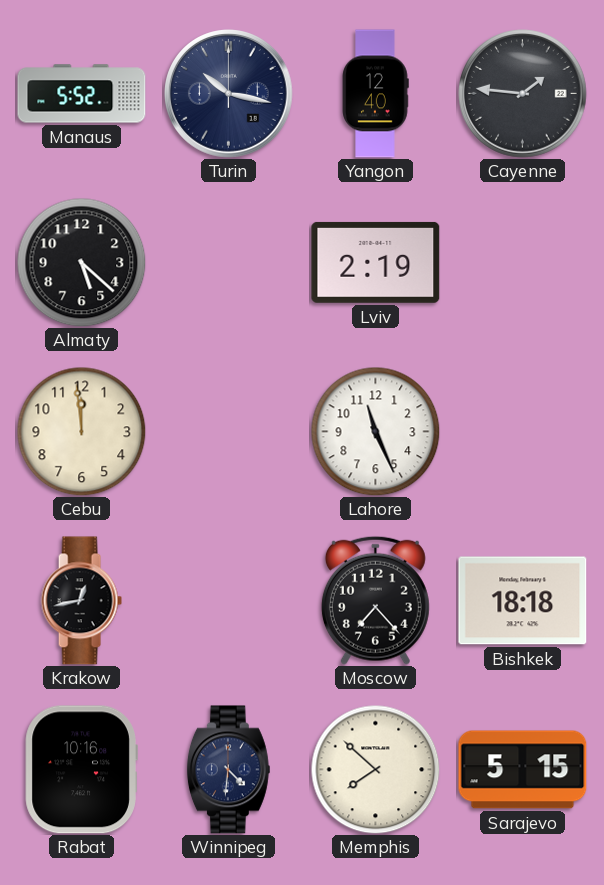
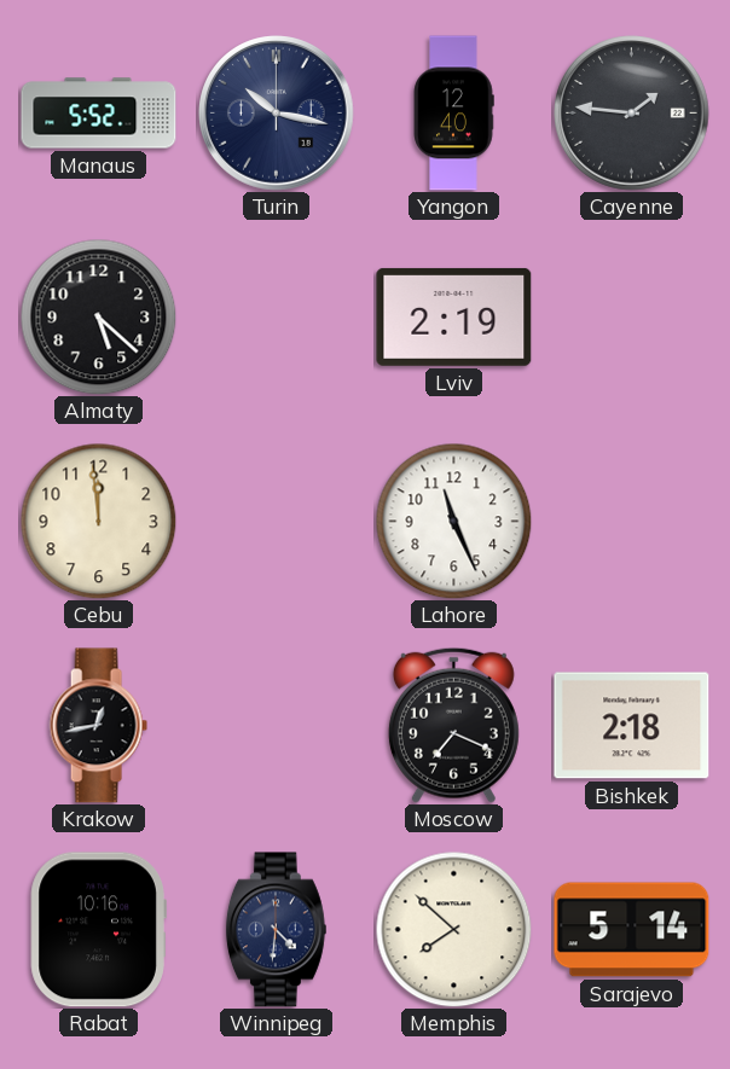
Moscow: 7:23 -> 7:19 (453, 725)
Bishkek: 18:18 -> 2:18 (632, 726)
Sarajevo: 5:15 -> 5:14 (632, 930)
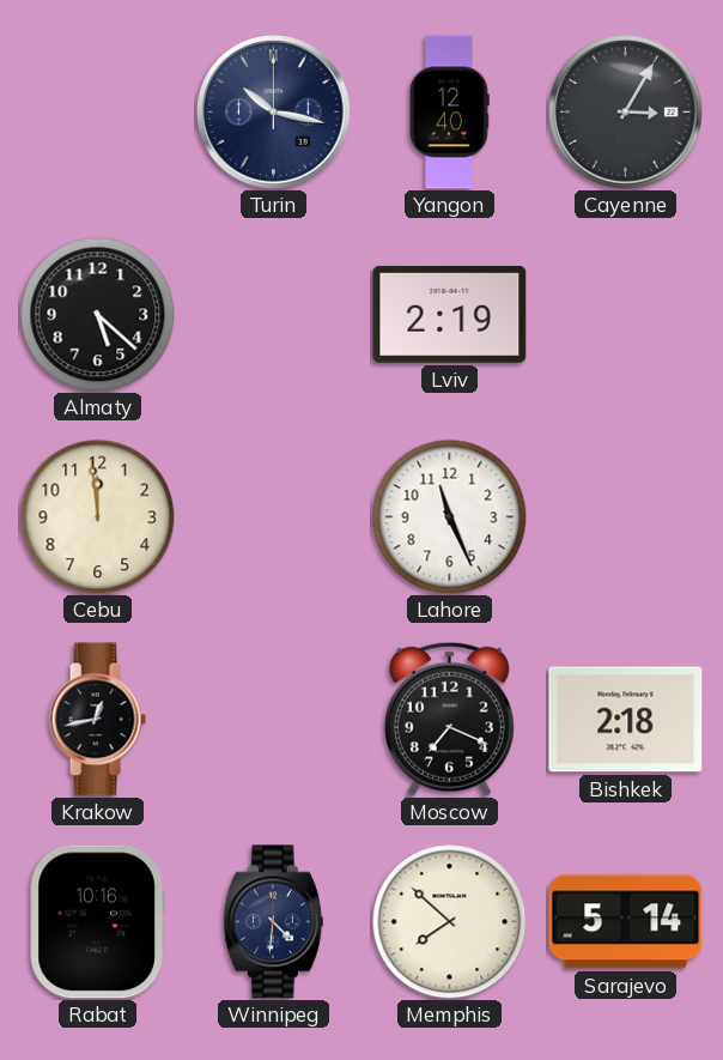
Manaus: 5:52 -> none (99, 114)
Cayenne: 1:46 -> 3:05 (626, 113)
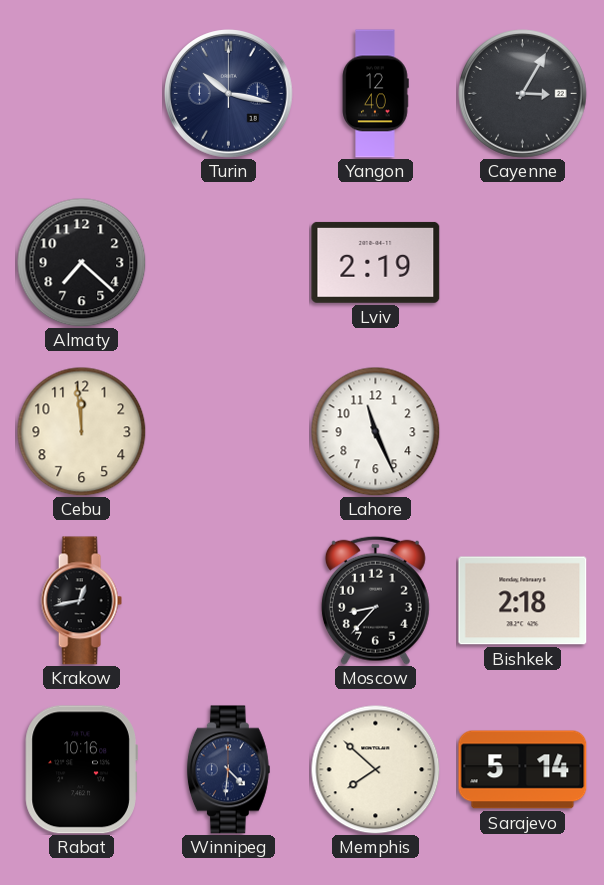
Almaty: 5:22 -> 7:22 (81, 262)
Moscow: 7:19 -> 8:37 (375, 600)
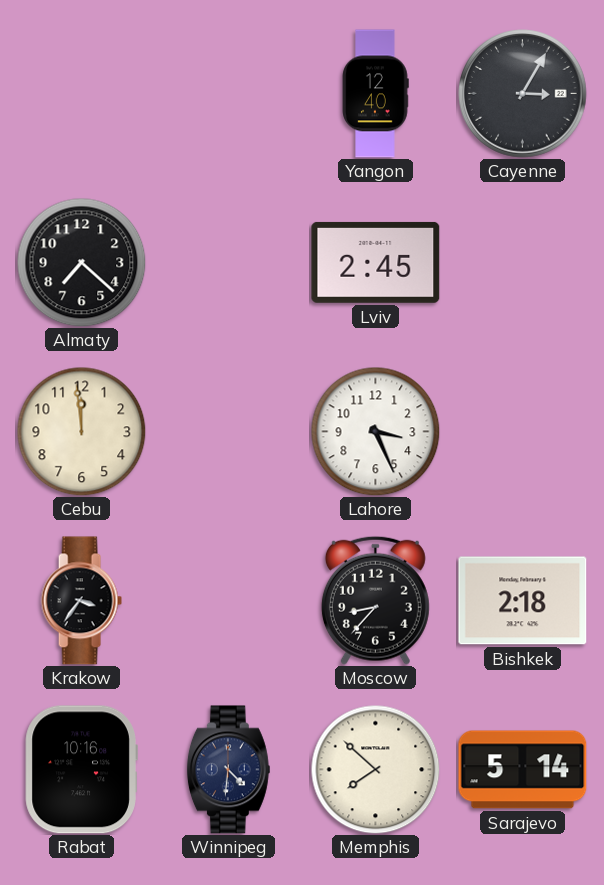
Turin: 10:17 -> none (229, 94)
Lviv: 2:19 -> 2:45 (376, 262)
Lahore: 11:26 -> 3:26 (375, 431)
Krakow: 12:43 -> 3:36 (81, 601)
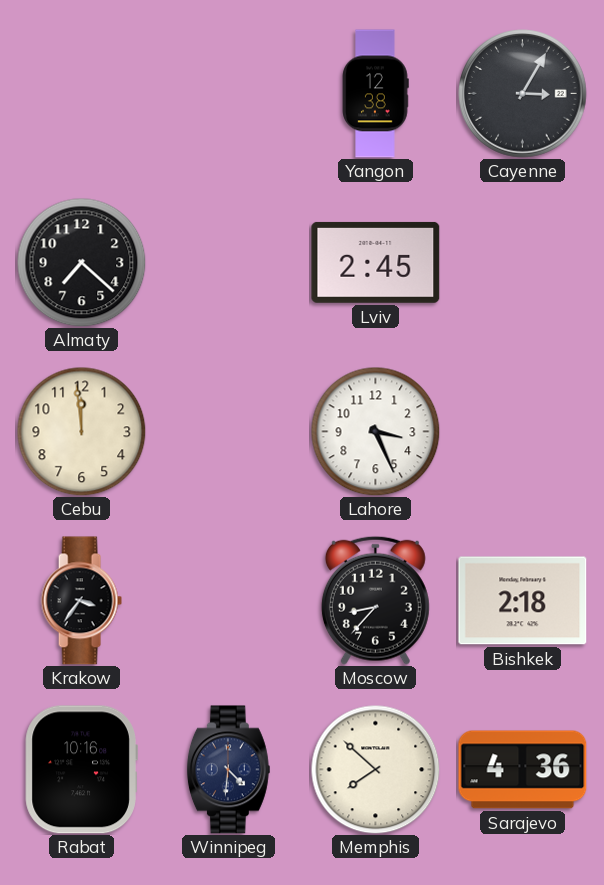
Yangon: 12:40 -> 12:38 (375, 94)
Sarajevo: 5:14 -> 4:36 (523, 770)
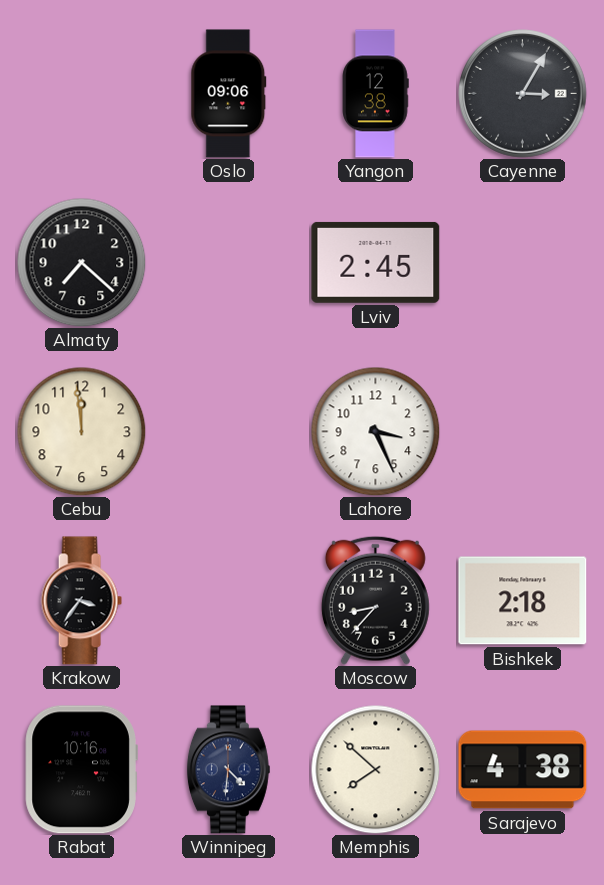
Oslo: none -> 09:06 (229, 94)
Sarajevo: 4:36 -> 4:38 (523, 770)
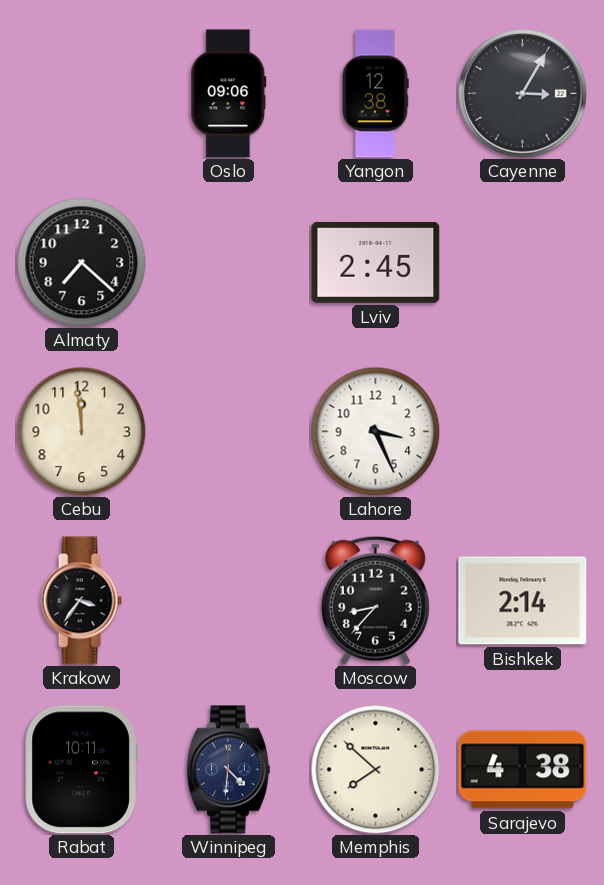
Bishkek: 2:18 -> 2:14 (523, 601)
Rabat: 10:16 -> 10:11 (81, 770)
